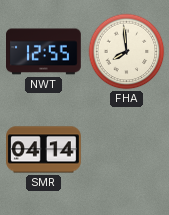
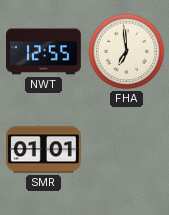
FHA: 7:59 -> 6:59 (127, 52)
SMR: 04:14 -> 01:01 (44, 150)
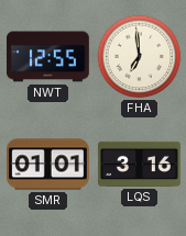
LQS: none -> 3:16 (140, 164)
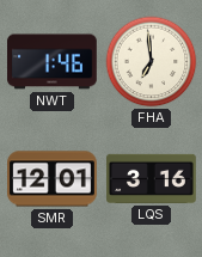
NWT: 12:55 -> 1:46 (53, 62)
SMR: 01:01 -> 12:01 (53, 179)
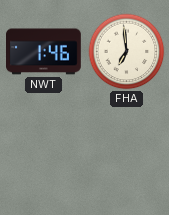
SMR: 12:01 -> none (53, 179)
LQS: 3:16 -> none (152, 178)
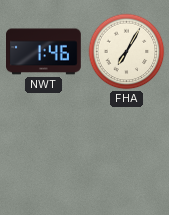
FHA: 6:59 -> 7:05 (127, 52)
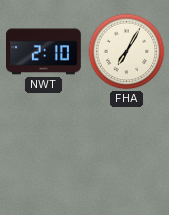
NWT: 1:46 -> 2:10 (44, 52)
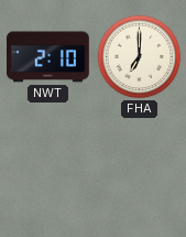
FHA: 7:05 -> 7:00 (140, 57)
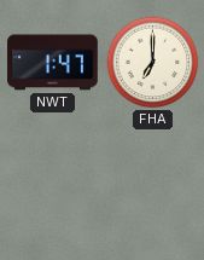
NWT: 2:10 -> 1:47 (53, 63)
